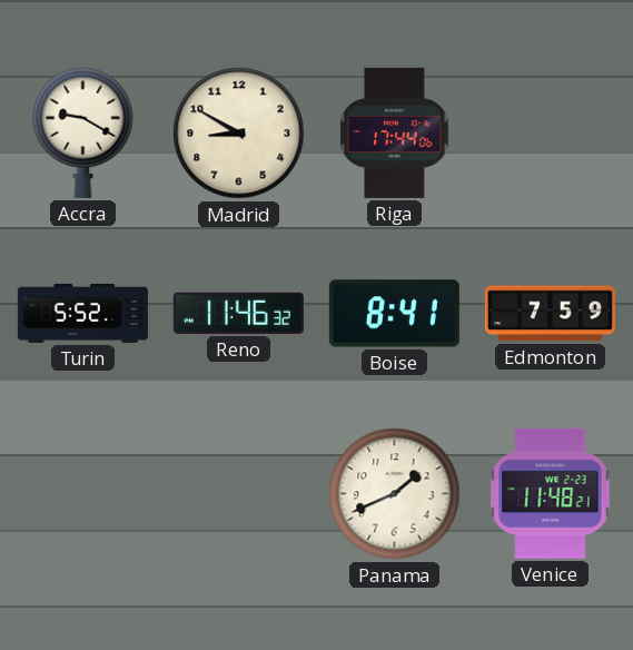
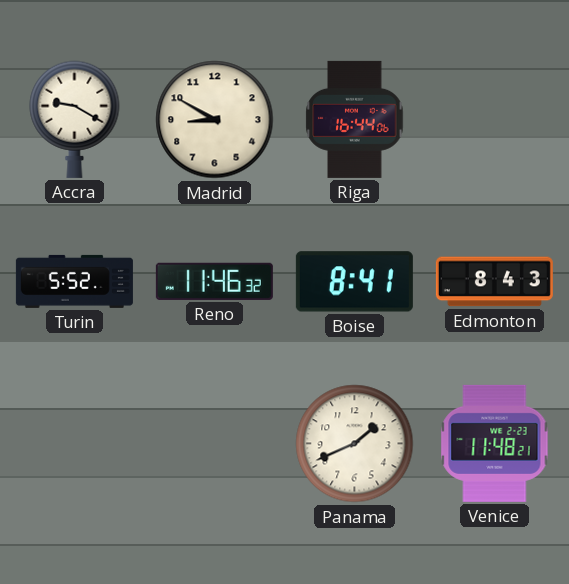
Riga: 17:44 -> 16:44 (355, 119)
Edmonton: 7:59 -> 8:43 (494, 282)
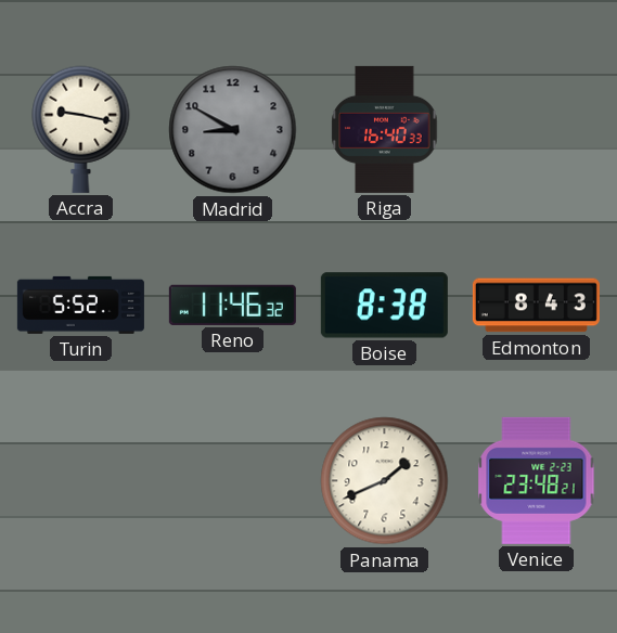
Accra: 9:20 -> 9:17 (81, 129)
Madrid dial: cream -> grey (233, 130)
Riga: 16:44 -> 16:40 (385, 129)
Boise: 8:41 -> 8:38 (384, 306)
Venice: 11:48 -> 23:48 (537, 480)
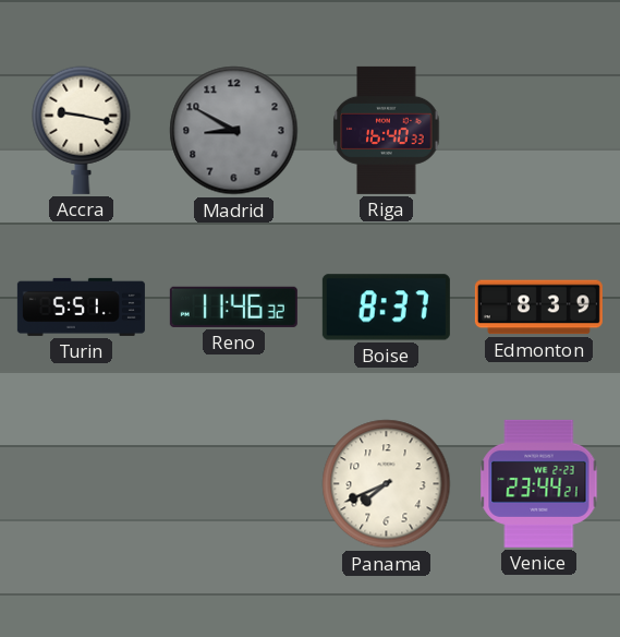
Turin: 5:52 -> 5:51 (81, 307)
Boise: 8:38 -> 8:37 (386, 308)
Edmonton: 8:43 -> 8:39 (538, 308)
Panama: 1:41 -> 7:41 (387, 484)
Venice: 23:48 -> 23:44 (539, 483)
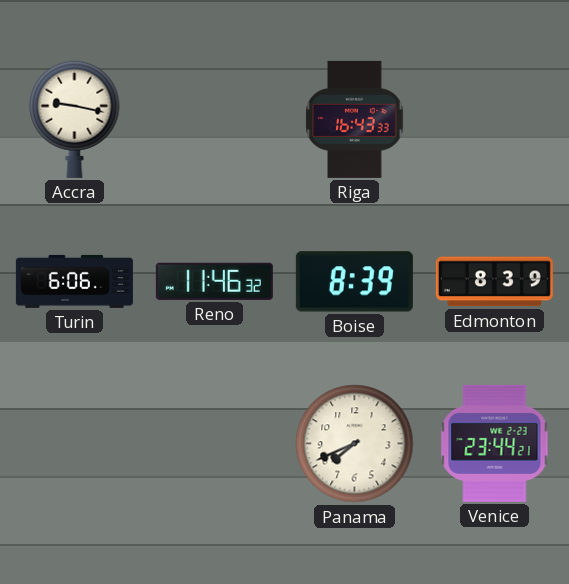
Madrid: 8:50 -> none (234, 131)
Riga: 16:40 -> 16:43 (355, 119)
Turin: 5:51 -> 6:06 (74, 281)
Boise: 8:37 -> 8:39 (354, 282)
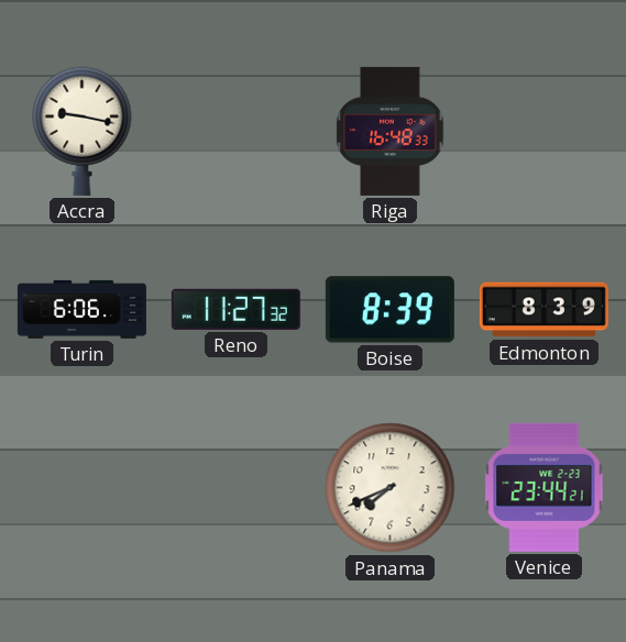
Riga: 16:43 -> 16:48 (391, 131)
Reno: 11:46 -> 11:27 (235, 309)
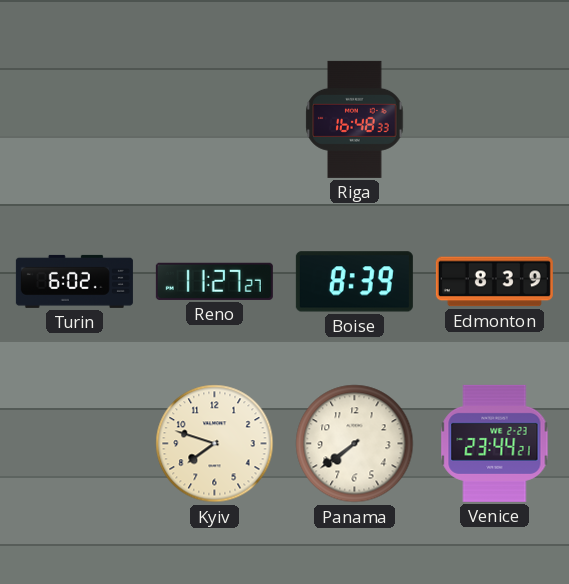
Accra: 9:17 -> none (83, 131)
Turin: 6:06 -> 6:02 (74, 281)
Reno: 11:27:32 -> 11:27:27 (214, 281)
Kyiv: none -> 7:48 (215, 444)
Panama: 7:41 -> 7:39 (355, 444)
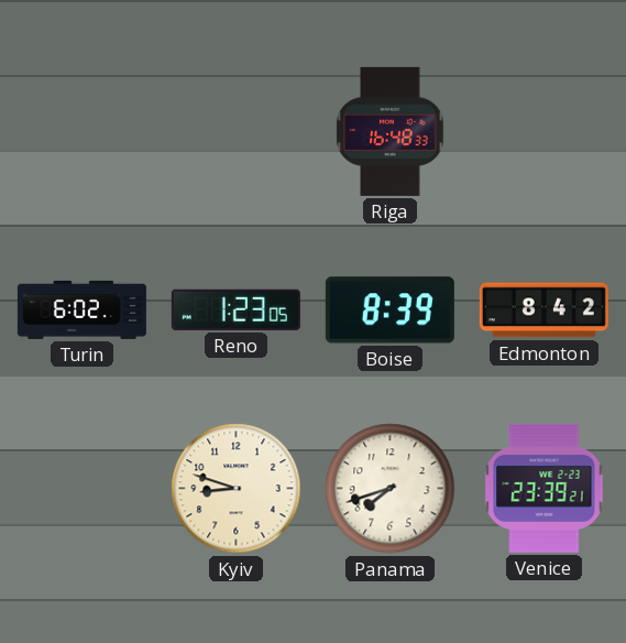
Reno: 11:27 -> 1:23 (235, 309)
Edmonton: 8:39 -> 8:42 (543, 310)
Kyiv: 7:48 -> 8:48 (237, 489)
Panama: 7:39 -> 7:42 (391, 489)
Venice: 23:44 -> 23:39 (545, 488)
